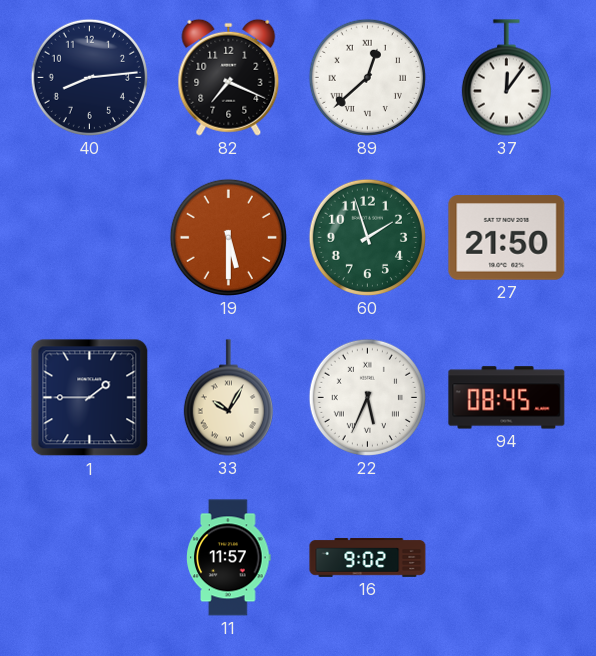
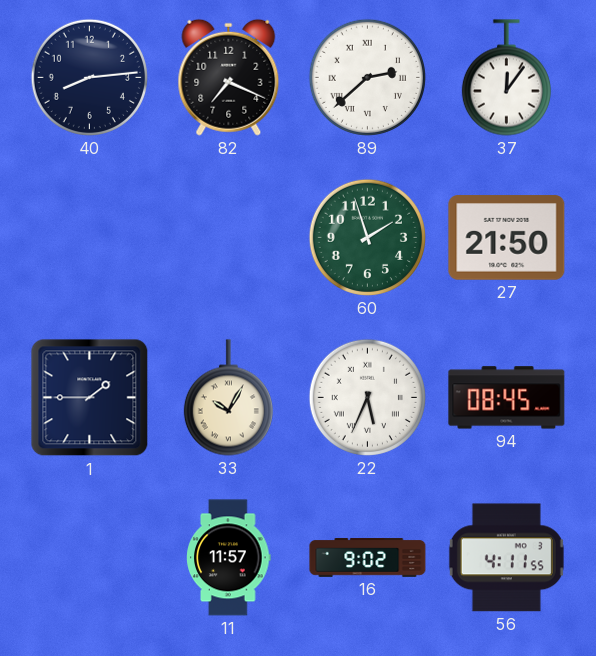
89: 12:38 -> 2:38 (367, 77)
19: 5:30 -> none (228, 237)
56: none -> 4:11 (506, 558)
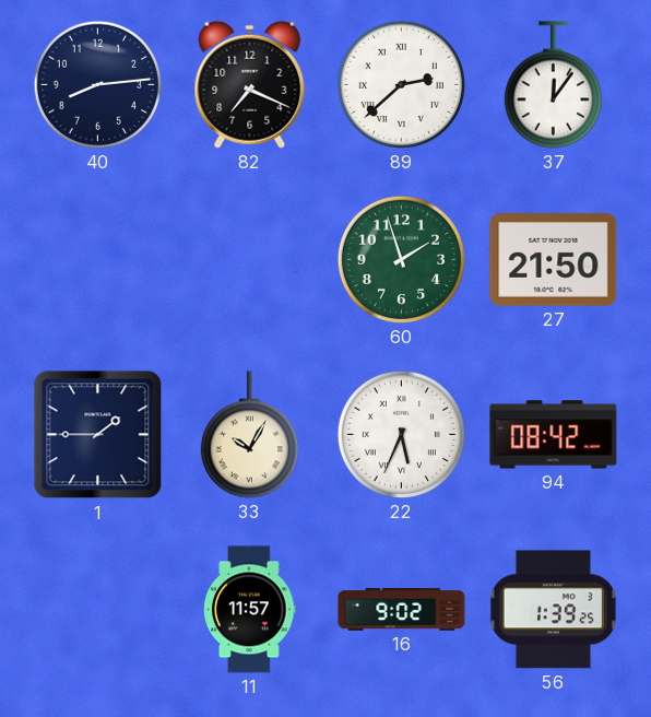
94: 08:45 -> 08:42 (554, 435)
56: 4:11 -> 1:39 (553, 610)
